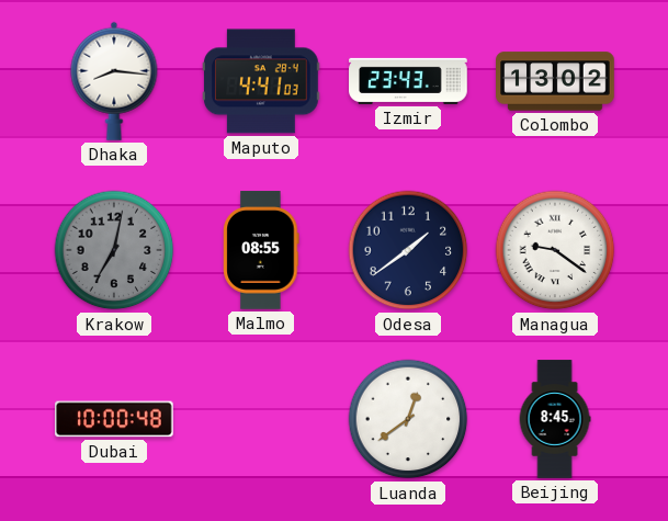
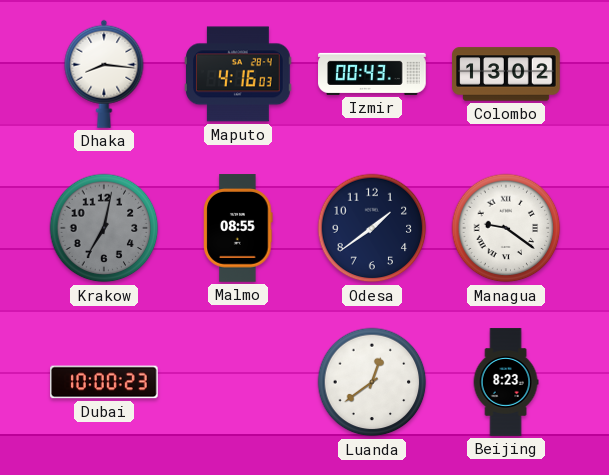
Maputo: 4:41 -> 4:16 (239, 74)
Izmir: 23:43 -> 00:43 (372, 74)
Dubai: 10:00:48 -> 10:00:23 (105, 382)
Beijing: 8:45 -> 8:23 (506, 382)
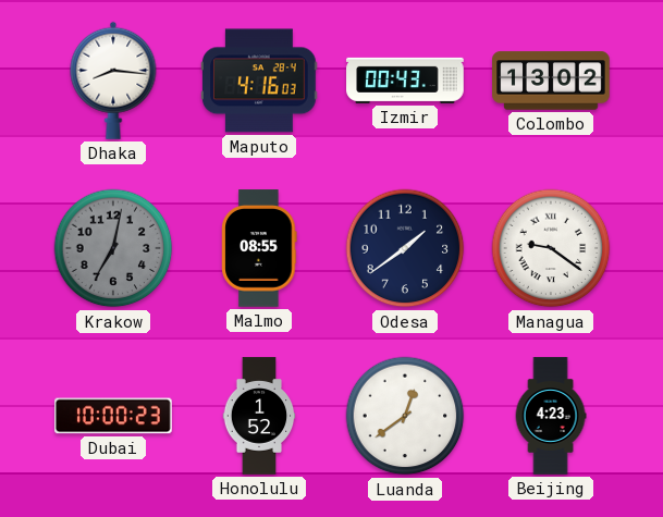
Honolulu: none -> 1:52 (259, 416)
Beijing: 8:23 -> 4:23 (551, 416)
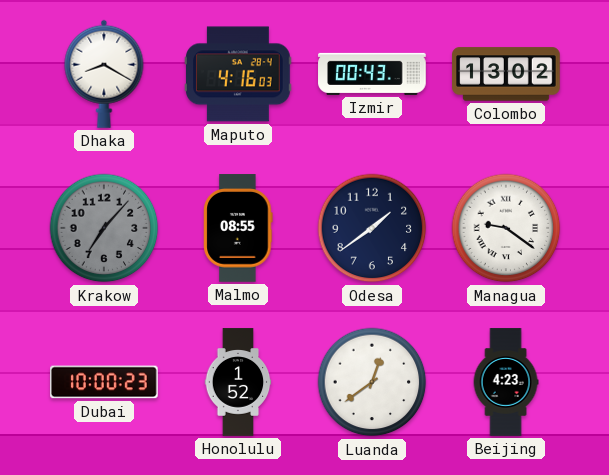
Dhaka: 8:16 -> 8:20 (104, 74)
Krakow: 7:02 -> 7:07 (104, 228)
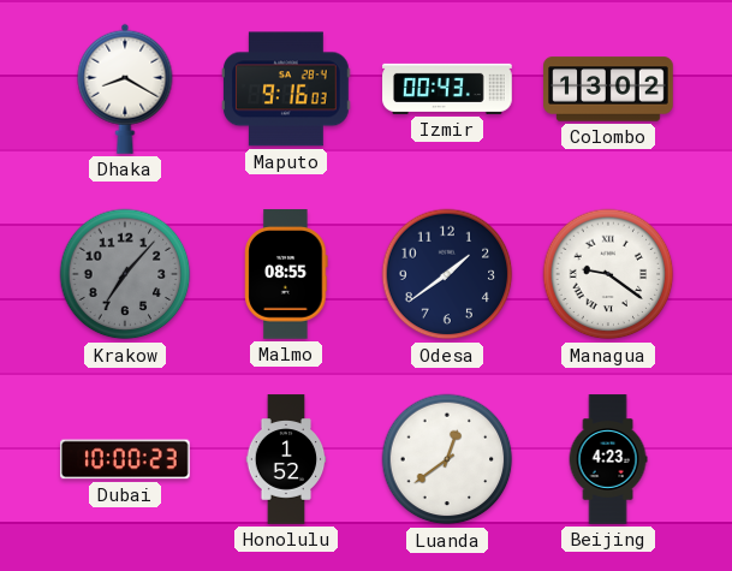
Maputo: 4:16 -> 9:16 (287, 89)
